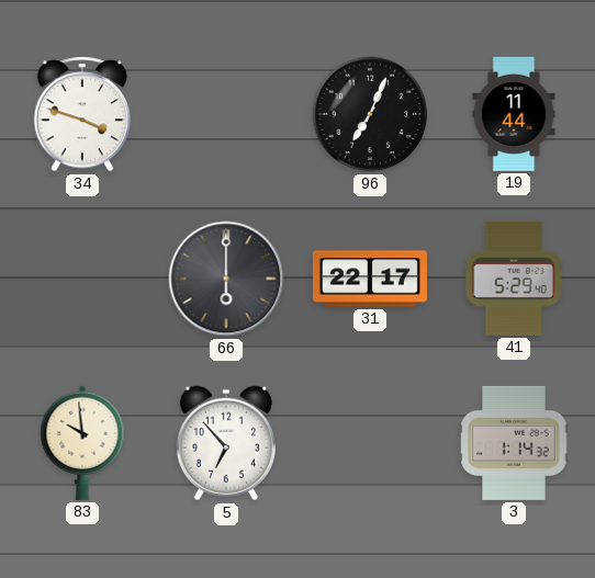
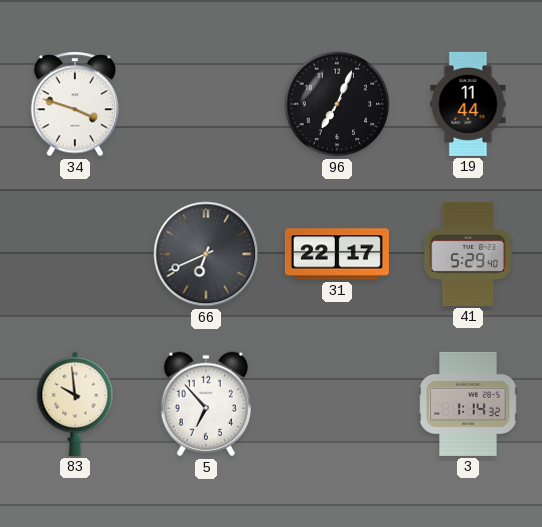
66: 6:00 -> 6:41 (206, 254)
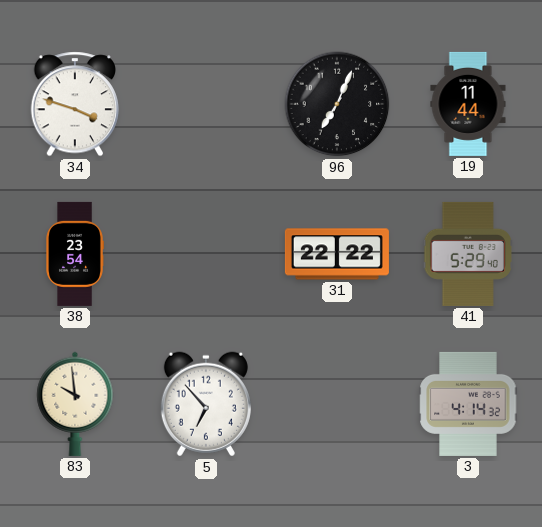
38: none -> 23:54 (75, 254)
66: 6:41 -> none (206, 254)
31: 22:17 -> 22:22 (337, 254)
3: 1:14 -> 4:14 (468, 404)
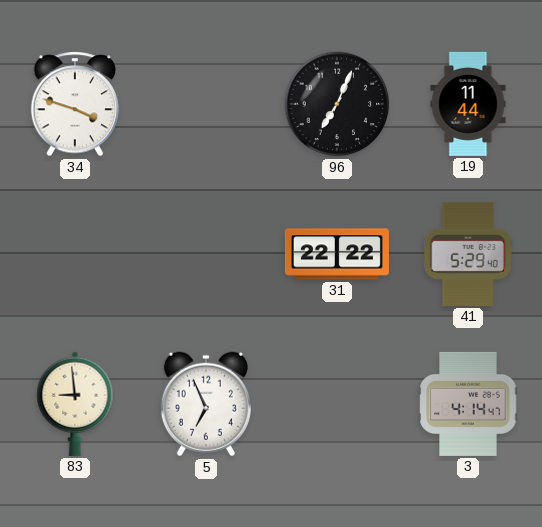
38: 23:54 -> none (75, 254)
83: 9:59 -> 8:59 (75, 404)
5: 6:53 -> 6:56 (206, 404)
3: 4:14:32 -> 4:14:47 (468, 404)
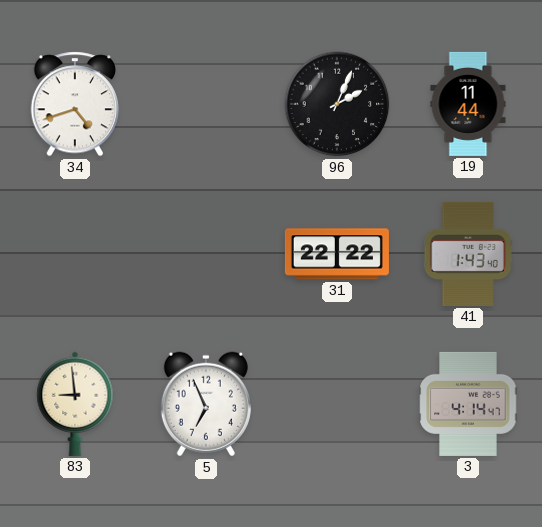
34: 3:48 -> 4:42 (75, 104)
96: 7:04 -> 2:04 (337, 104)
41: 5:29 -> 1:43 (467, 254)
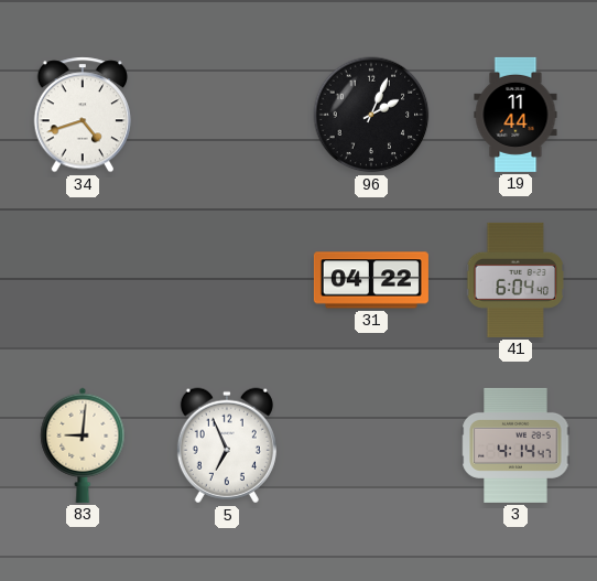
31: 22:22 -> 04:22 (371, 280)
41: 1:43 -> 6:04 (514, 280)
83: 8:59 -> 9:01 (83, 445)
